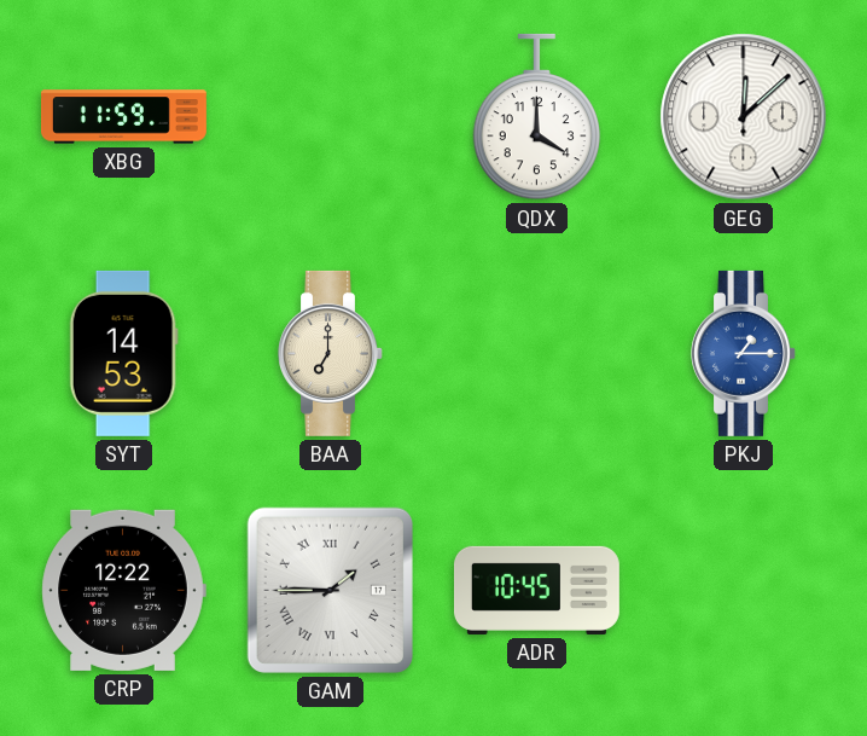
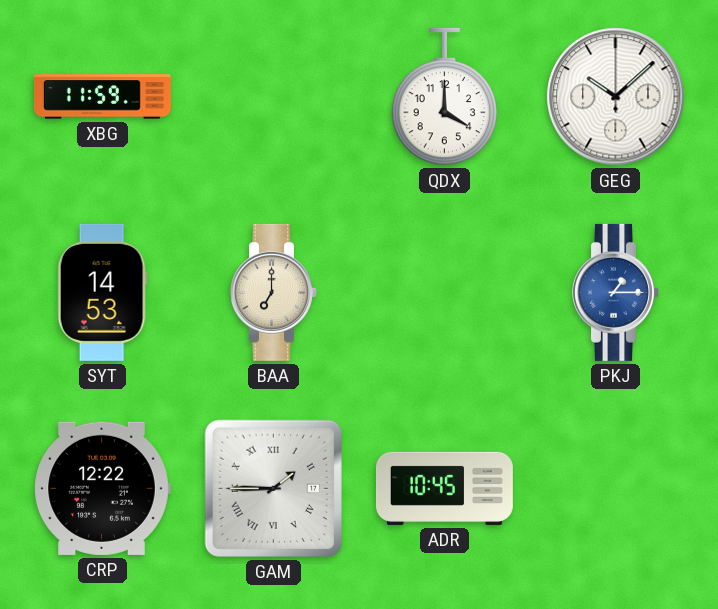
GEG: 12:08 -> 10:08 (616, 97)
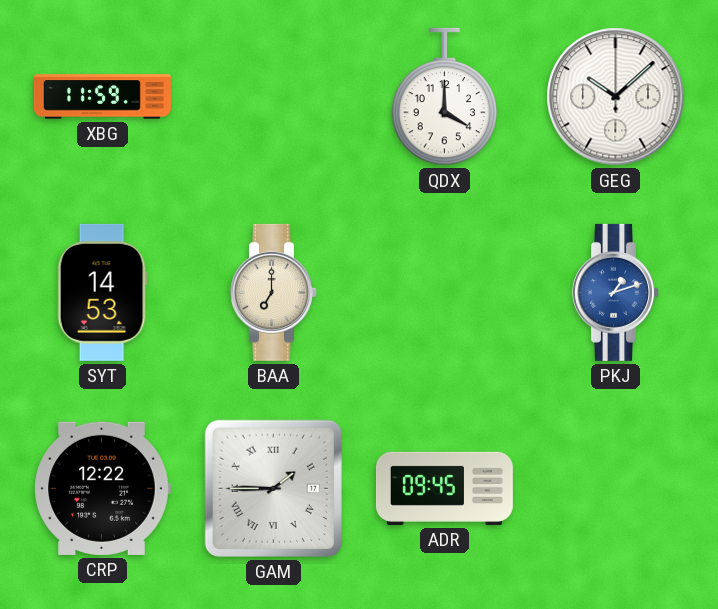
PKJ: 1:15 -> 1:12 (616, 292)
ADR: 10:45 -> 09:45 (444, 488)
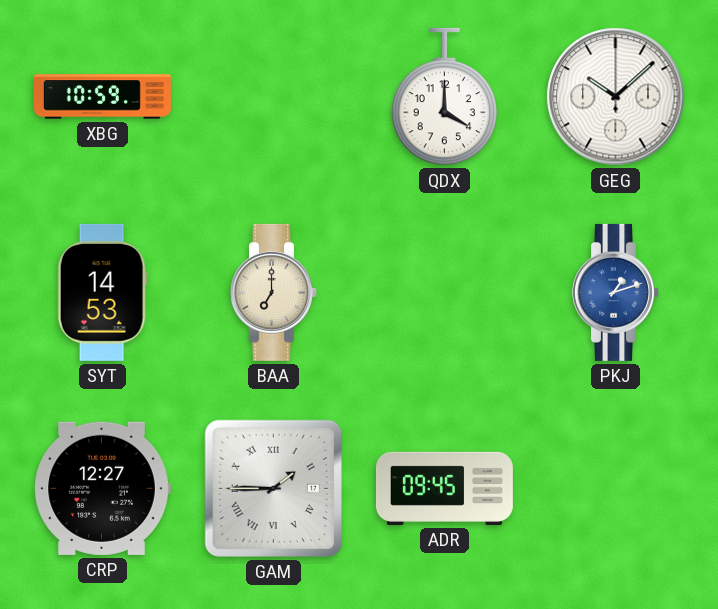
XBG: 11:59 -> 10:59 (102, 97)
CRP: 12:22 -> 12:27 (102, 488)
